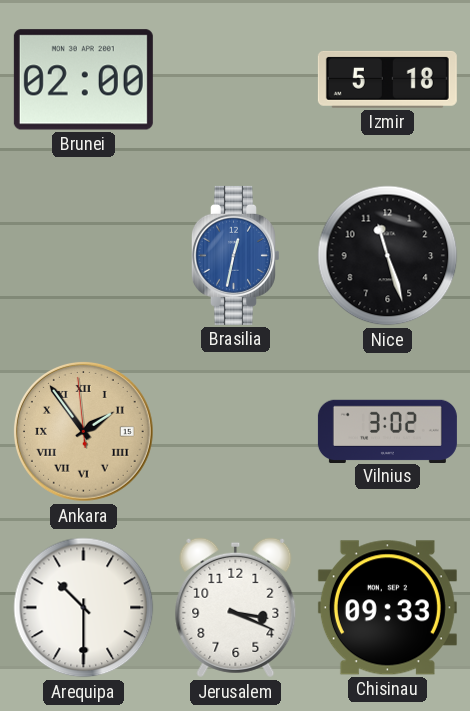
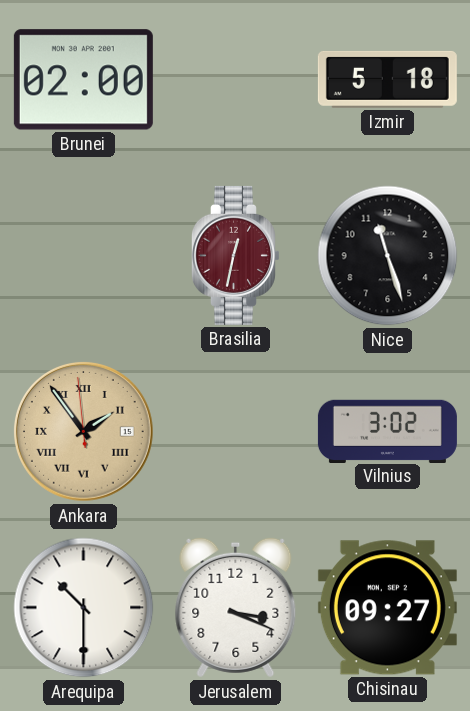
Brasilia dial: blue -> burgundy (235, 255)
Chisinau: 09:33 -> 09:27 (387, 608)
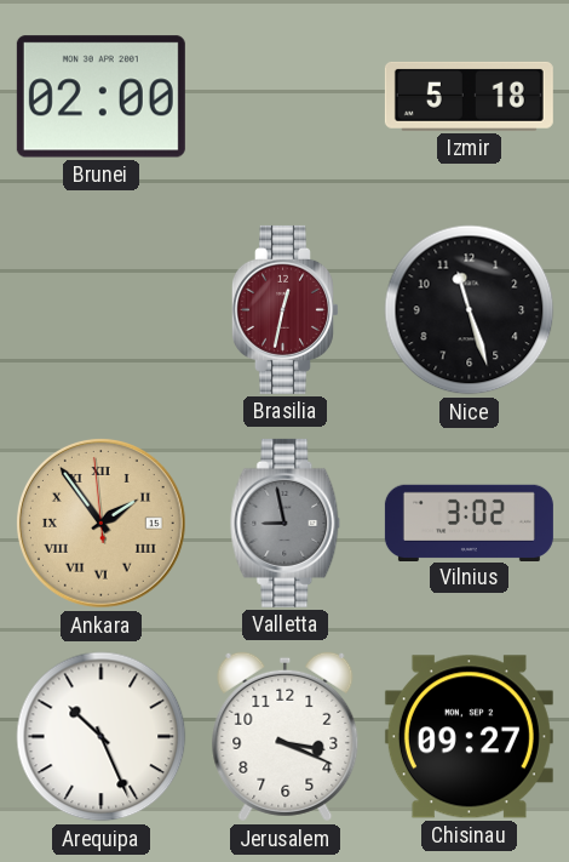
Valletta: none -> 8:58 (286, 523)
Arequipa: 10:30 -> 10:26 (102, 737)
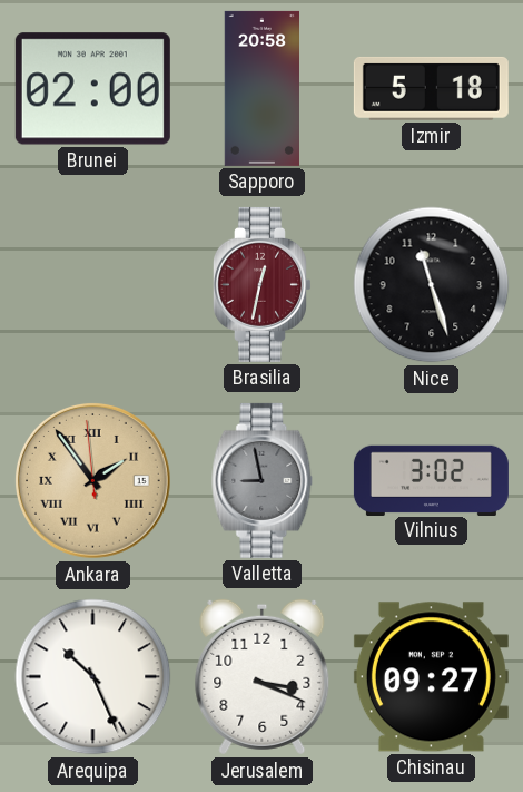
Sapporo: none -> 20:58 (261, 88)
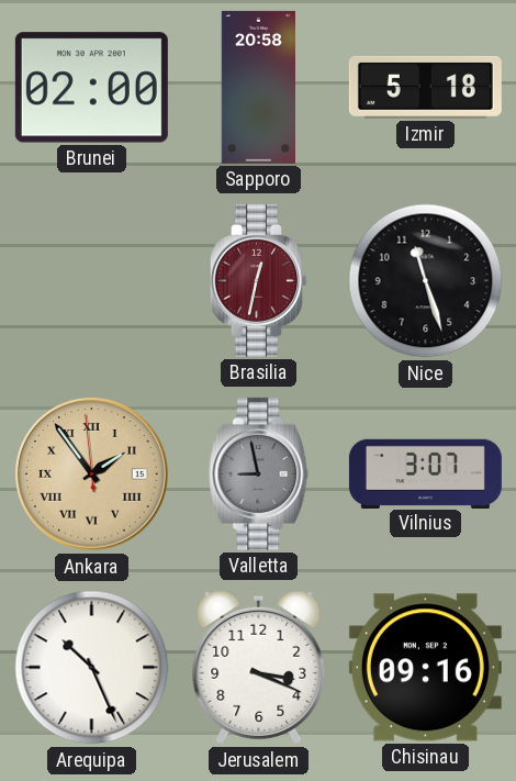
Vilnius: 3:02 -> 3:07 (425, 473)
Chisinau: 09:27 -> 09:16 (425, 668)
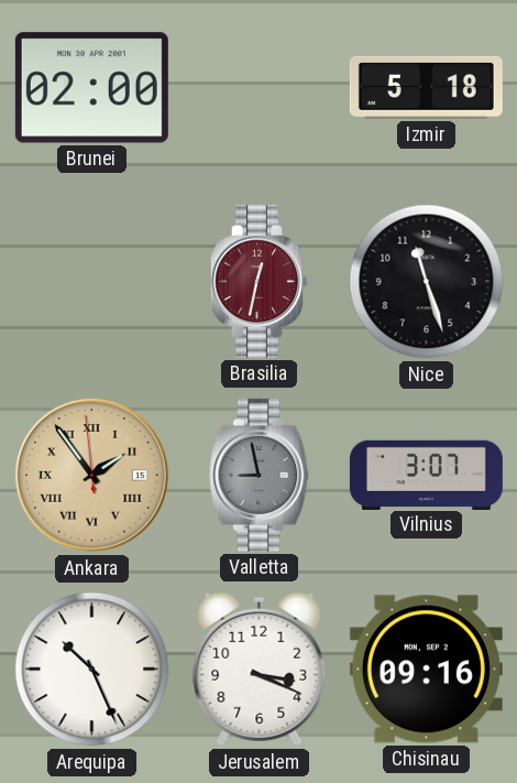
Sapporo: 20:58 -> none (258, 87)
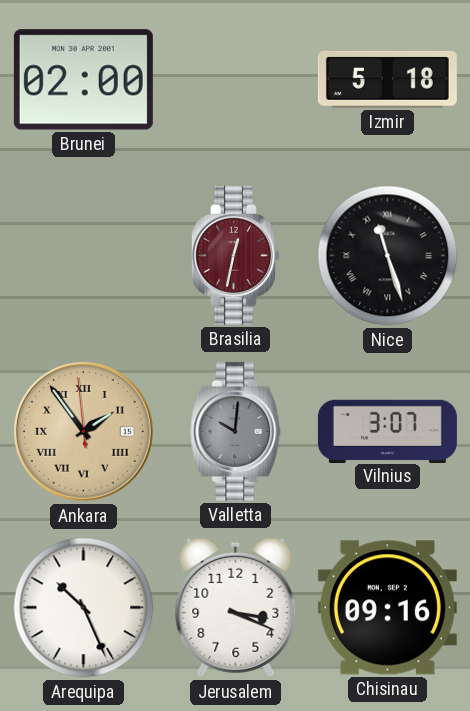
Nice numerals: Arabic -> Roman (388, 256)
Valletta: 8:58 -> 10:01 (236, 431)
